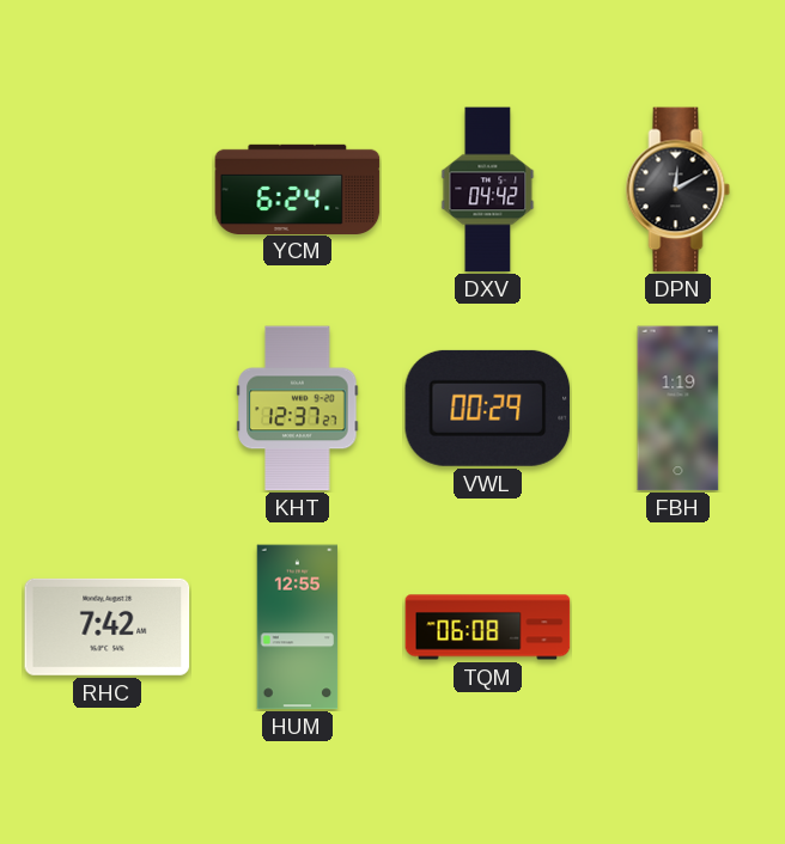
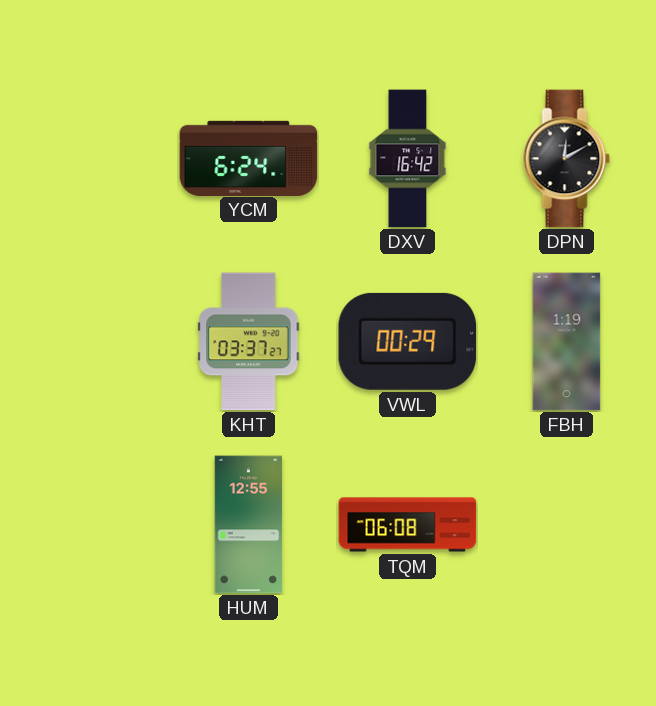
DXV: 04:42 -> 16:42 (408, 159)
KHT: 12:37 -> 03:37 (249, 342)
RHC: 7:42 -> none (108, 626)
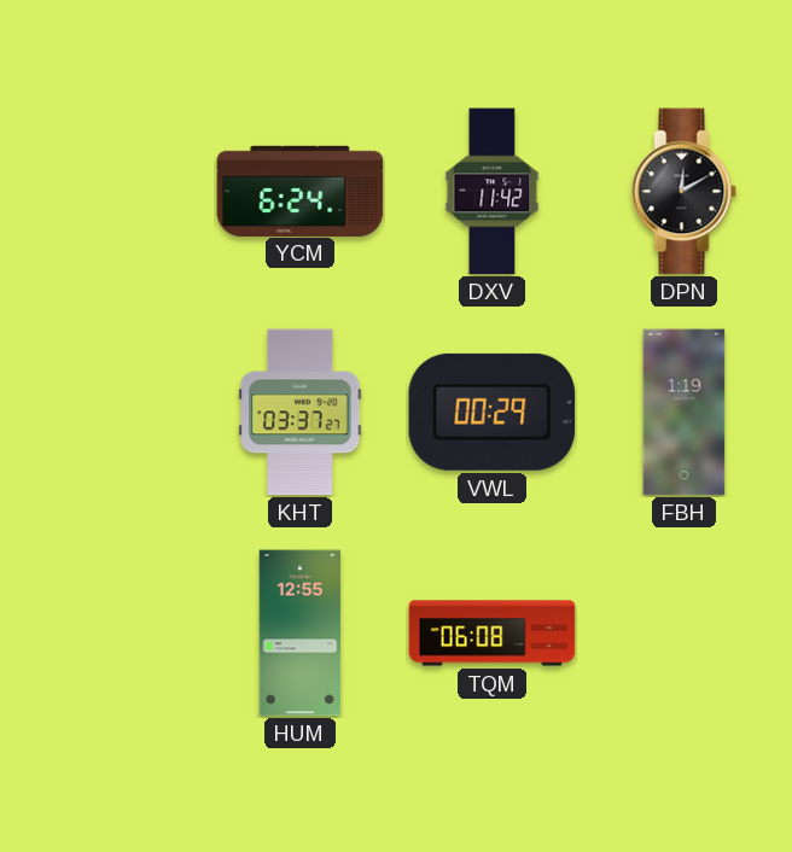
DXV: 16:42 -> 11:42 (493, 192)
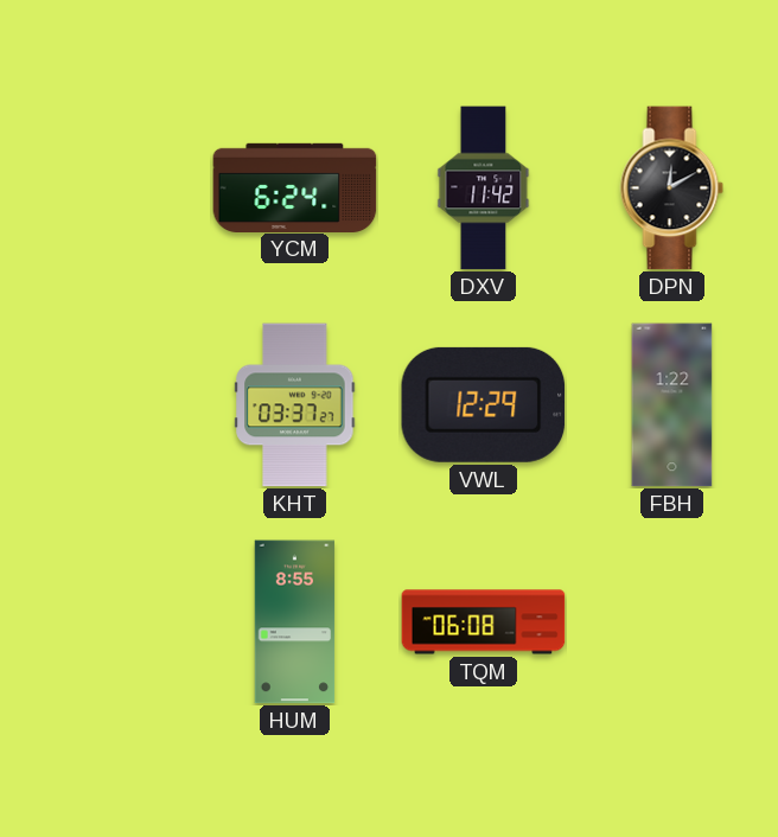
VWL: 00:29 -> 12:29 (484, 404)
FBH: 1:19 -> 1:22 (672, 405)
HUM: 12:55 -> 8:55 (295, 622)
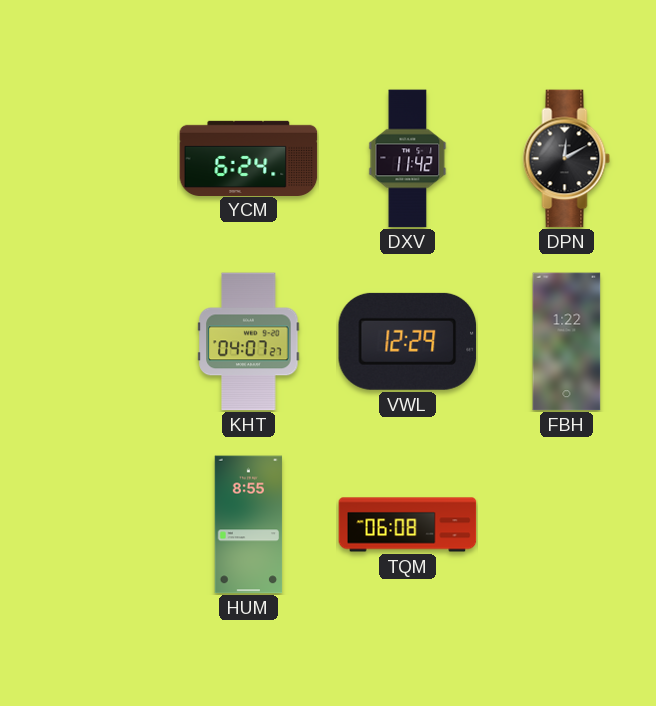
KHT: 03:37 -> 04:07 (249, 342)
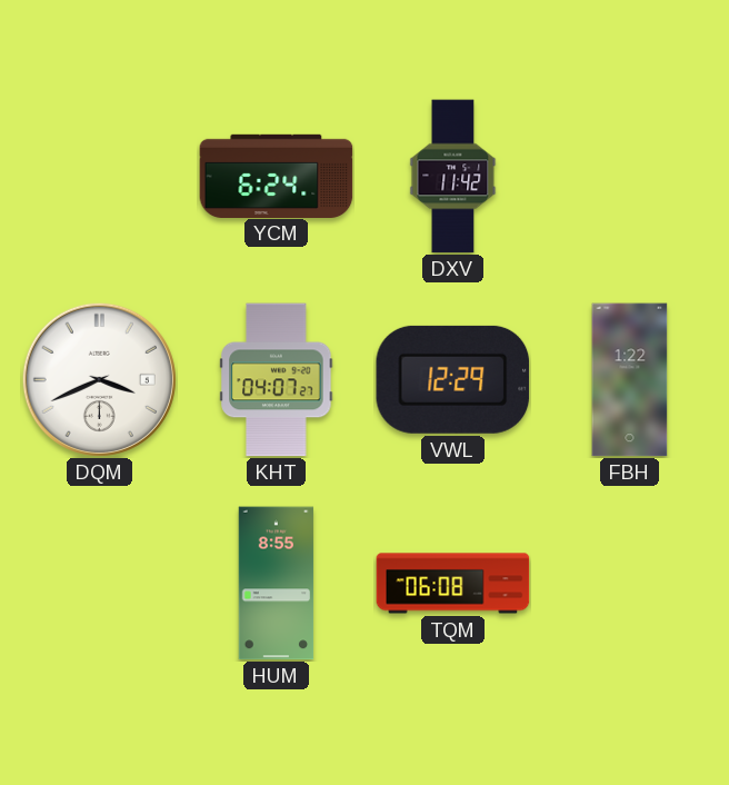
DPN: 12:10 -> none (567, 159)
DQM: none -> 3:41 (99, 379)
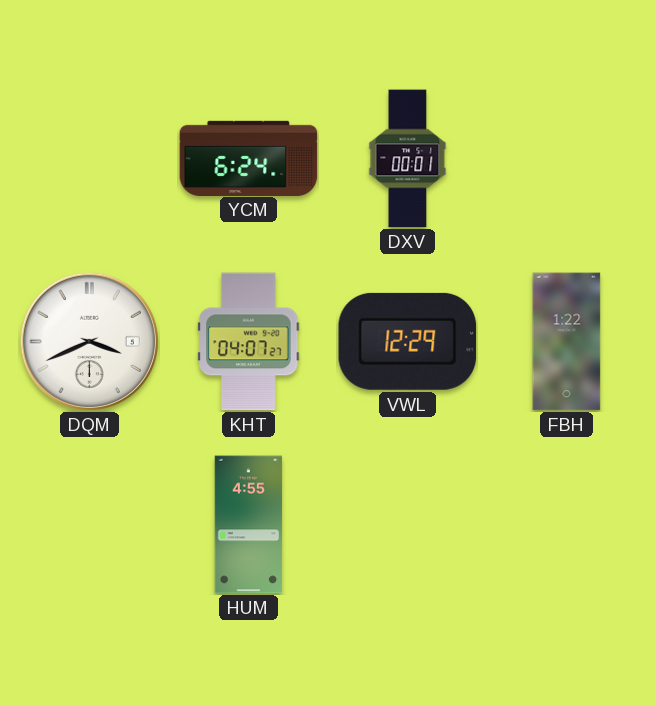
DXV: 11:42 -> 00:01 (408, 159)
HUM: 8:55 -> 4:55 (249, 525)
TQM: 06:08 -> none (453, 584)
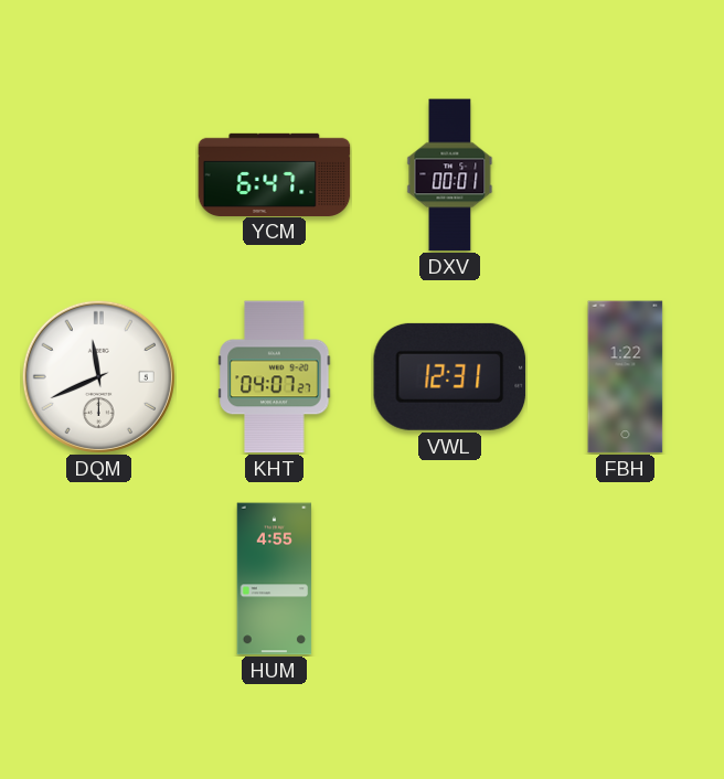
YCM: 6:24 -> 6:47 (275, 174)
DQM: 3:41 -> 11:41 (98, 376)
VWL: 12:29 -> 12:31 (450, 376)
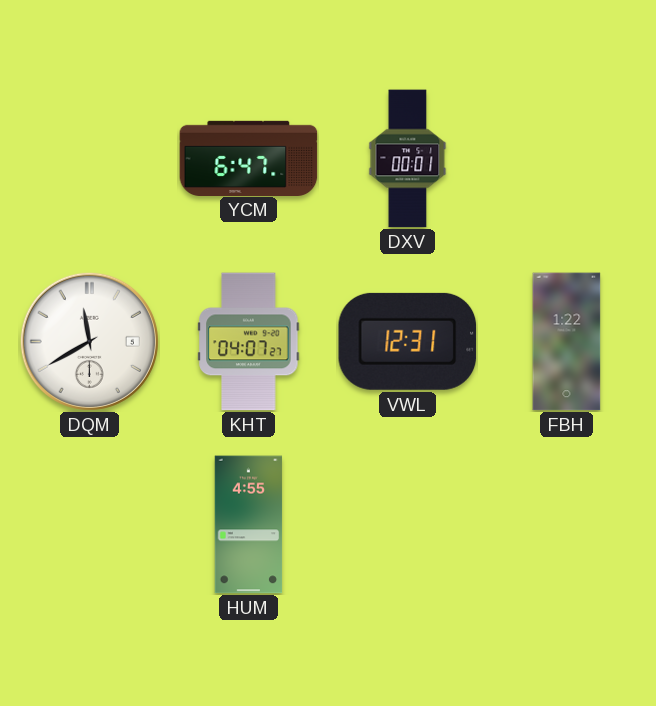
DQM: 11:41 -> 11:40 (89, 341)
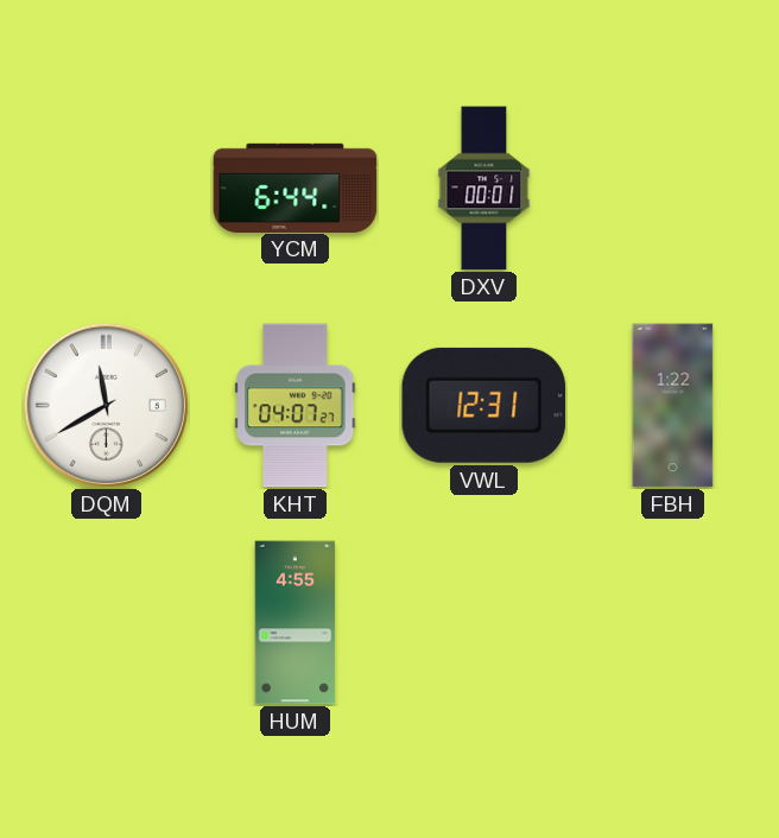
YCM: 6:47 -> 6:44 (296, 188)
